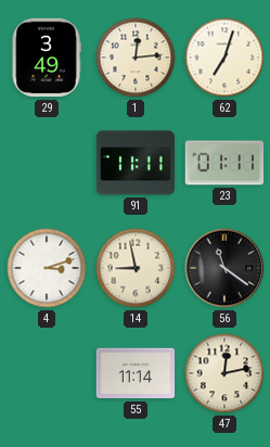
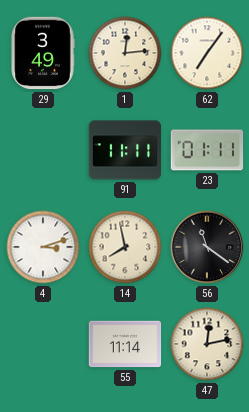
62: 7:03 -> 7:06 (207, 53)
14: 8:58 -> 7:58 (125, 247)
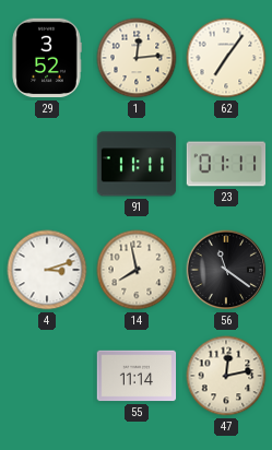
29: 3:49 -> 3:52 (47, 58)
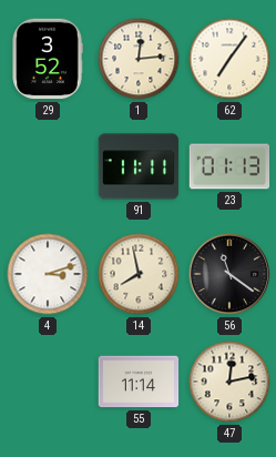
23: 01:11 -> 01:13 (229, 166)
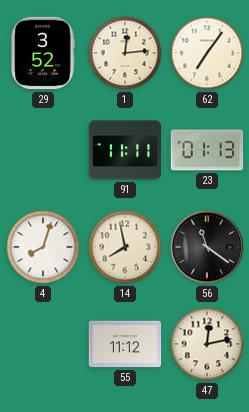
4: 3:12 -> 8:03 (43, 247)
55: 11:14 -> 11:12 (125, 344)
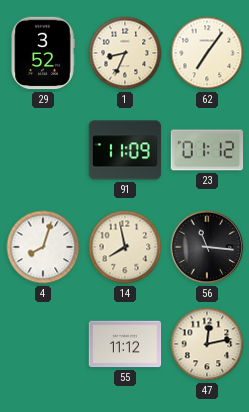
1: 12:14 -> 8:34 (125, 53)
91: 11:11 -> 11:09 (125, 150)
23: 01:13 -> 01:12 (207, 150)
56: 11:21 -> 11:16 (207, 247)
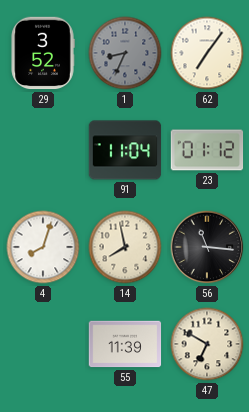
1 dial: cream -> grey (125, 53)
91: 11:09 -> 11:04 (125, 150)
55: 11:12 -> 11:39 (125, 344)
47: 12:13 -> 6:50 (207, 344)
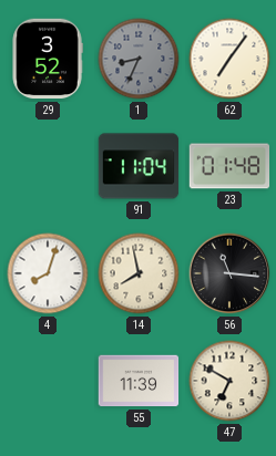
23: 01:12 -> 01:48 (229, 166)
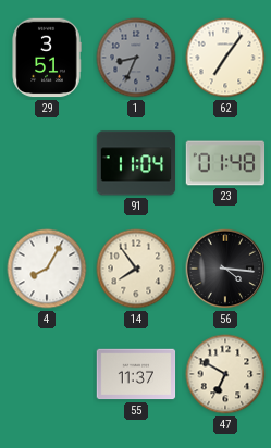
29: 3:52 -> 3:51 (47, 58)
4: 8:03 -> 8:05 (47, 269)
14: 7:58 -> 7:54 (136, 269)
56: 11:16 -> 4:16 (225, 269)
55: 11:39 -> 11:37 (136, 374)
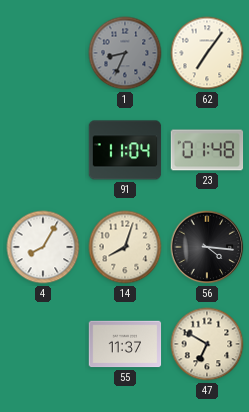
29: 3:51 -> none (47, 58)
14: 7:54 -> 8:03 (125, 247)
